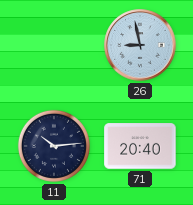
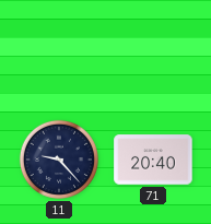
26: 8:58 -> none (140, 45)
11: 10:14 -> 9:23 (59, 160)
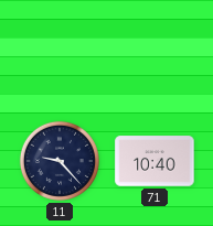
71: 20:40 -> 10:40 (155, 161)
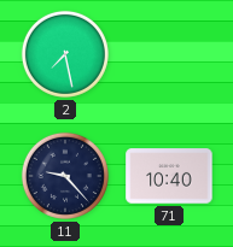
2: none -> 7:28 (65, 54)
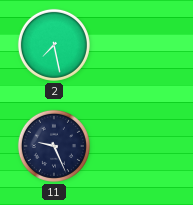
11: 9:23 -> 9:26 (54, 146)
71: 10:40 -> none (169, 176)
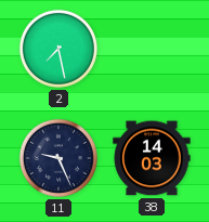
38: none -> 14:03 (152, 158)
